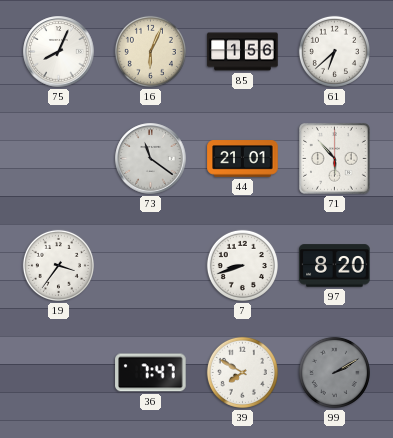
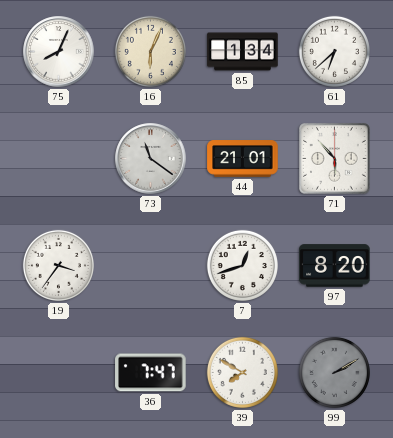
85: 1:56 -> 1:34 (243, 52)
7: 8:42 -> 12:42 (242, 265)
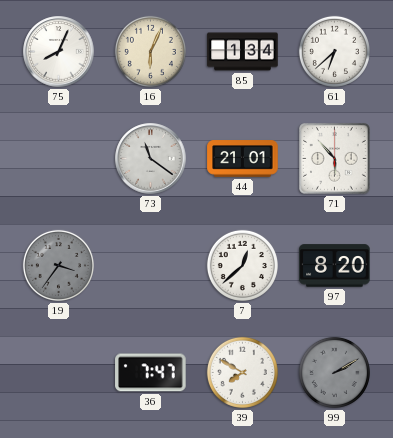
19 dial: white -> grey (58, 265)
7: 12:42 -> 12:38 (242, 265)
